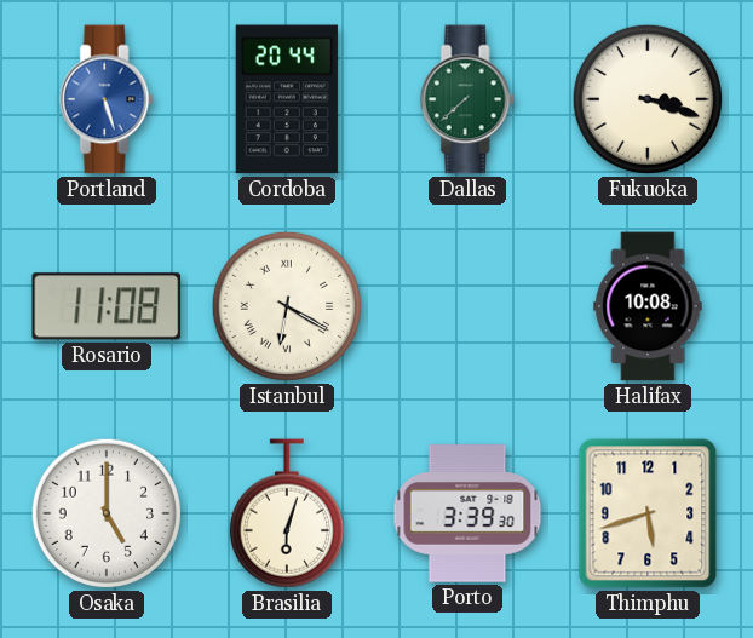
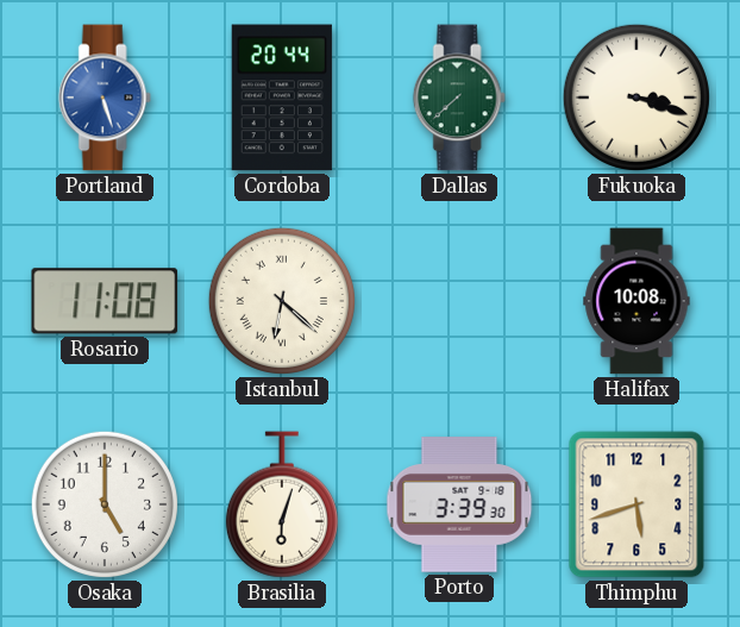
Istanbul: 6:20 -> 6:22 (282, 301)
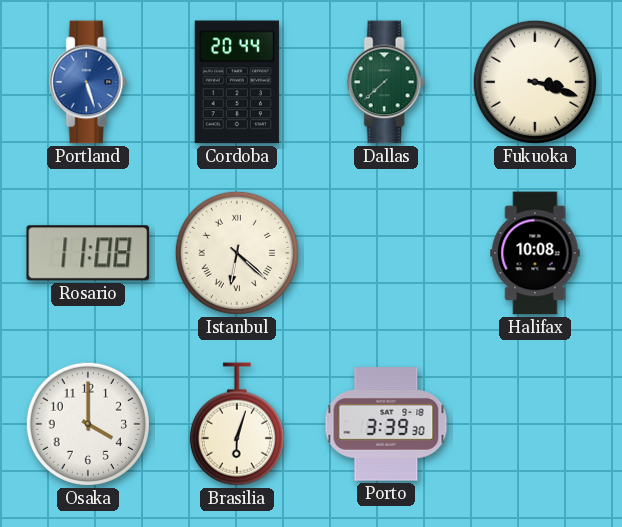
Osaka: 5:00 -> 4:00 (88, 424)
Thimphu: 5:42 -> none (636, 504)
